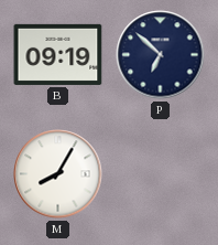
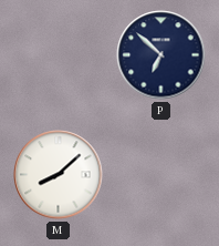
B: 09:19 -> none (58, 54)
M: 8:05 -> 8:08 (59, 175)
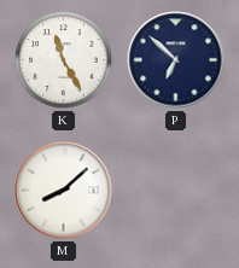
K: none -> 11:25 (64, 60)
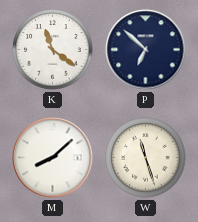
K: 11:25 -> 11:21 (53, 50)
W: none -> 11:27 (146, 158)
